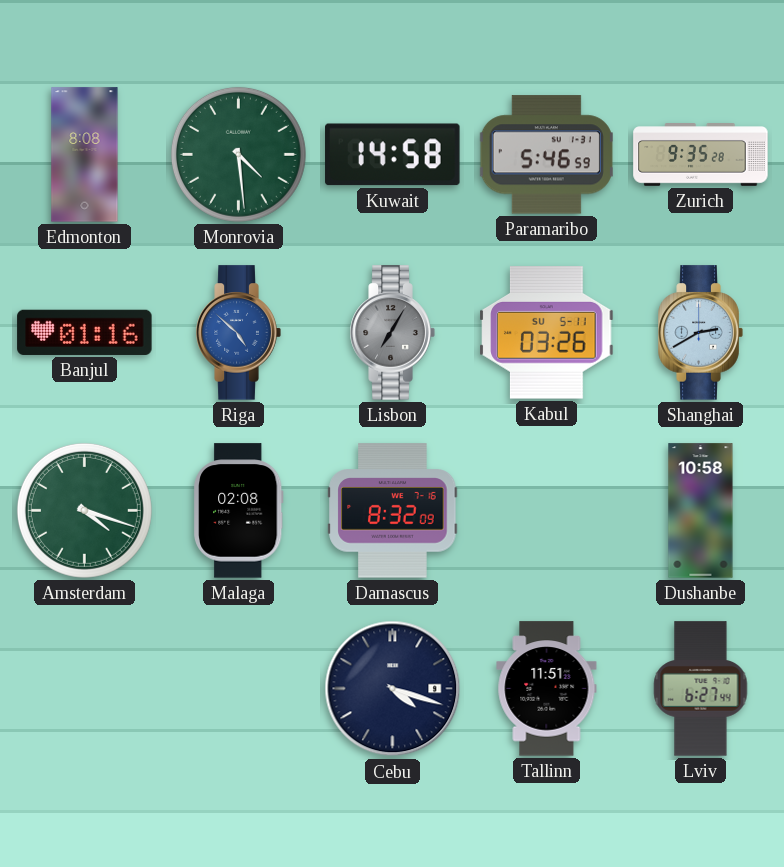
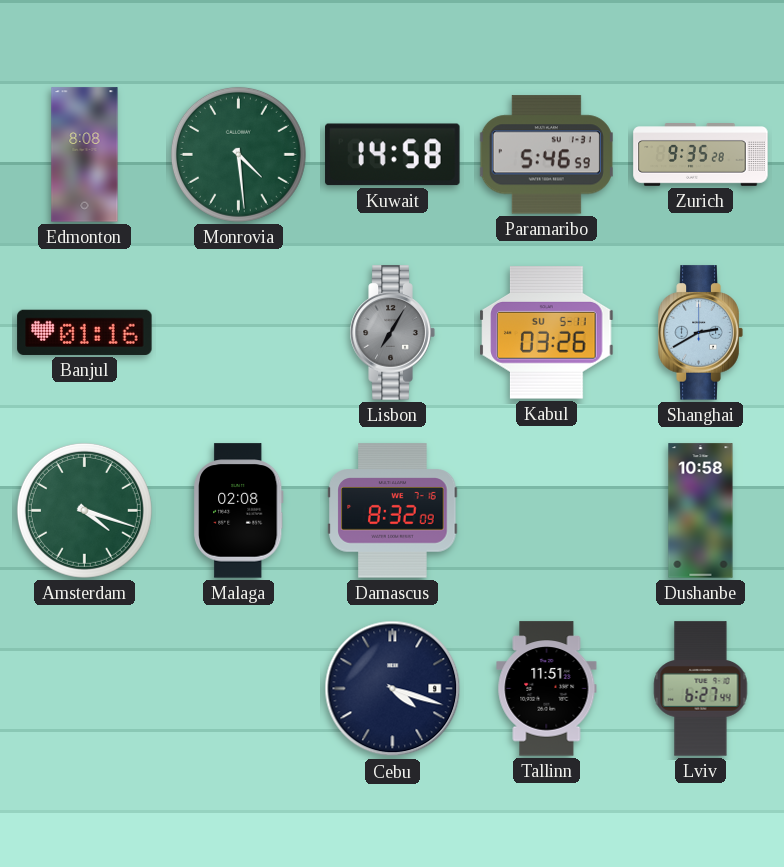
Riga: 4:52 -> none (238, 333)
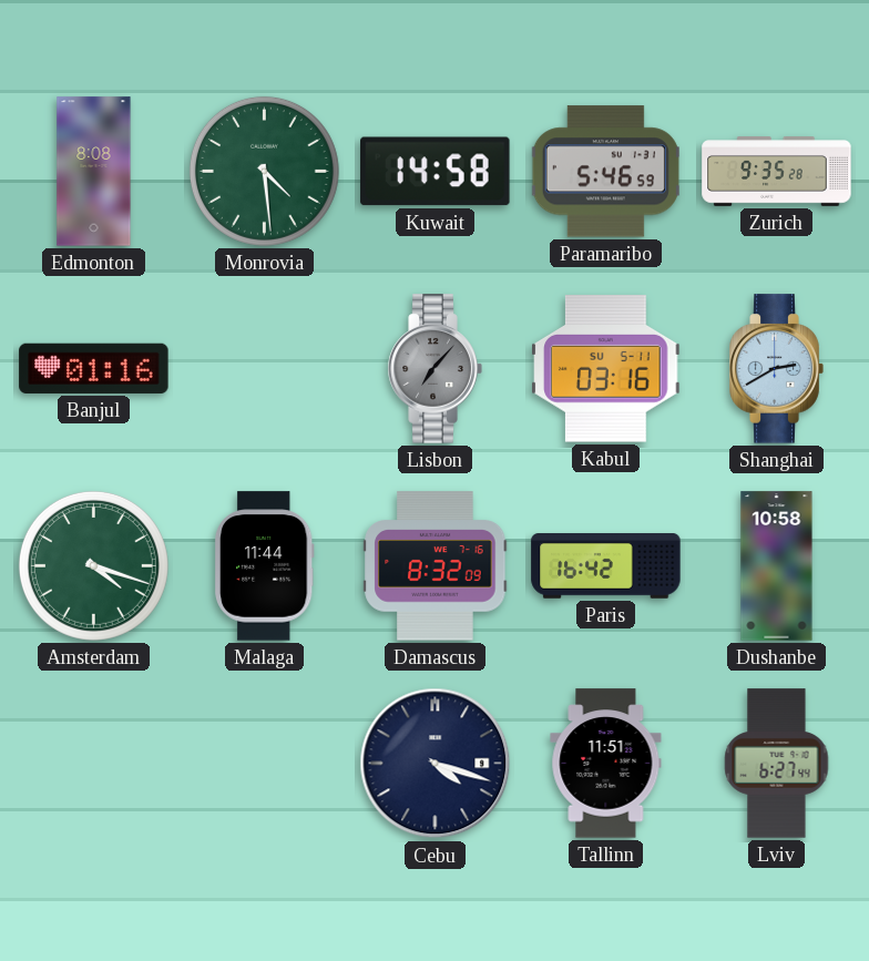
Lisbon: 7:05 -> 7:07 (434, 369)
Kabul: 03:26 -> 03:16 (606, 369)
Malaga: 02:08 -> 11:44 (264, 566)
Paris: none -> 16:42 (606, 566)
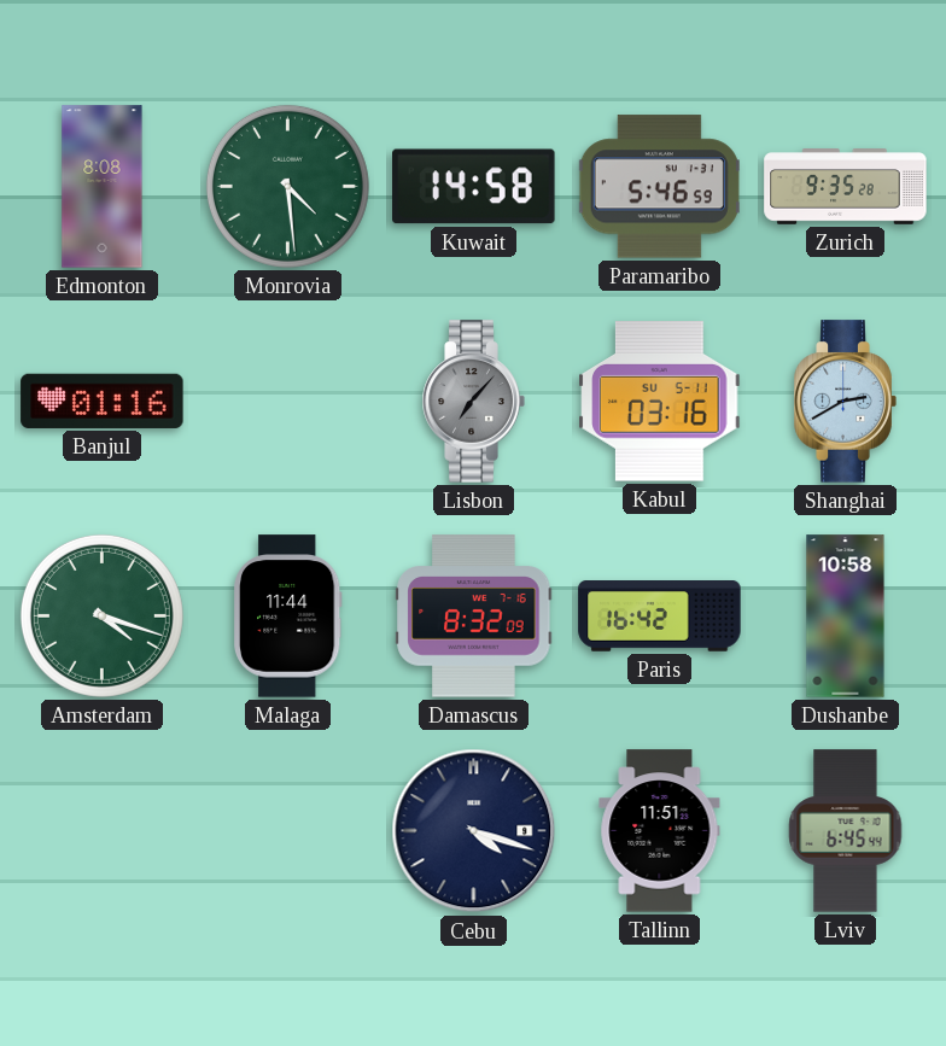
Lviv: 6:27 -> 6:45 (846, 831)
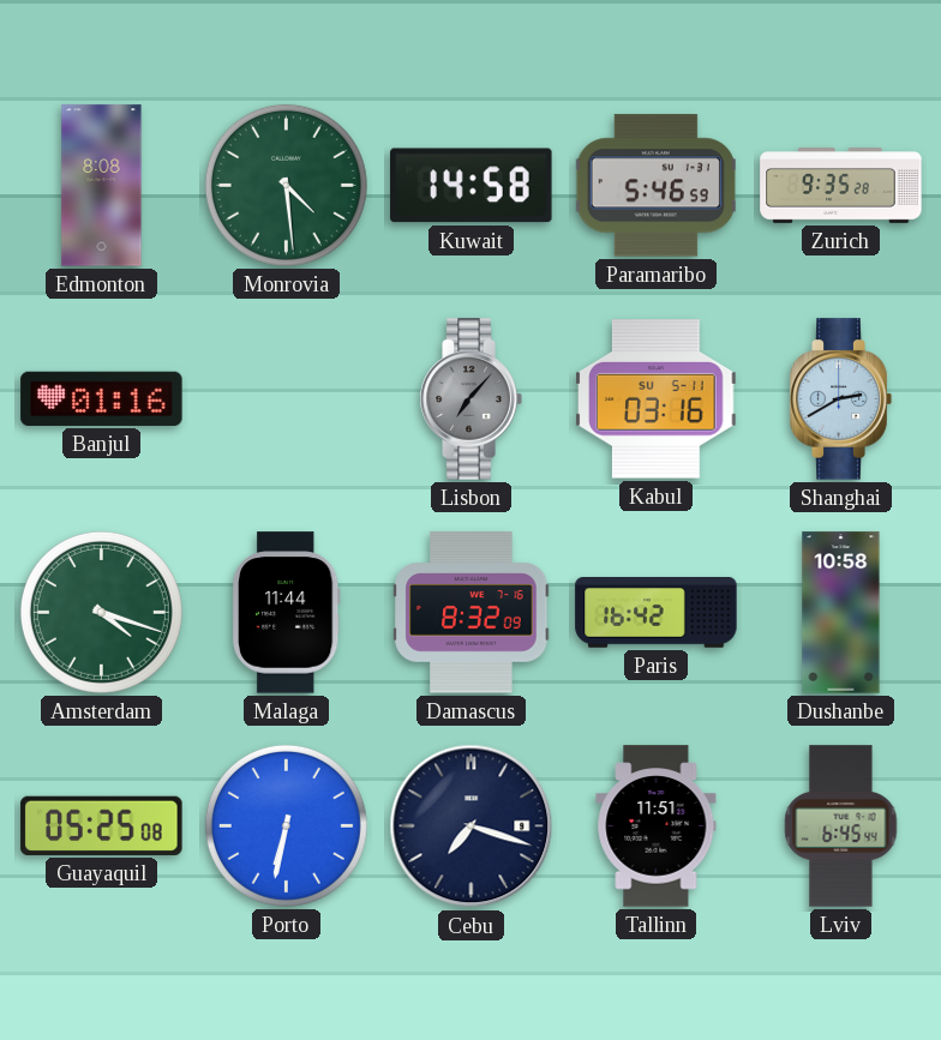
Guayaquil: none -> 05:25 (102, 825)
Porto: none -> 6:32 (286, 825)
Cebu: 4:18 -> 7:18 (472, 826)
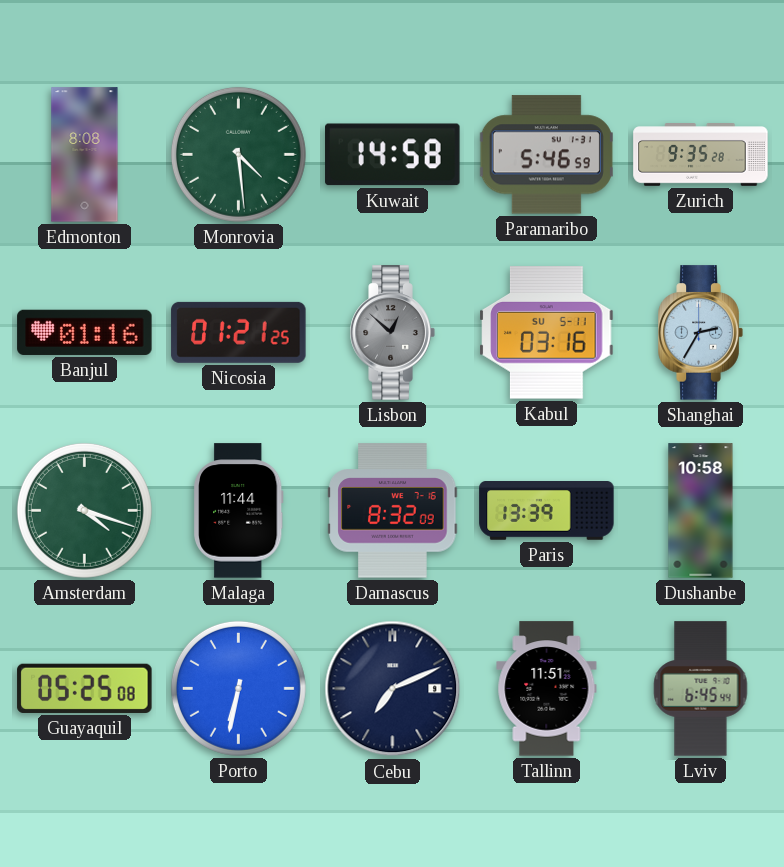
Nicosia: none -> 01:21 (239, 332)
Lisbon: 7:07 -> 12:52 (392, 333)
Shanghai: 2:40 -> 2:35 (700, 333)
Paris: 16:42 -> 13:39 (547, 511)
Cebu: 7:18 -> 7:11 (393, 689)
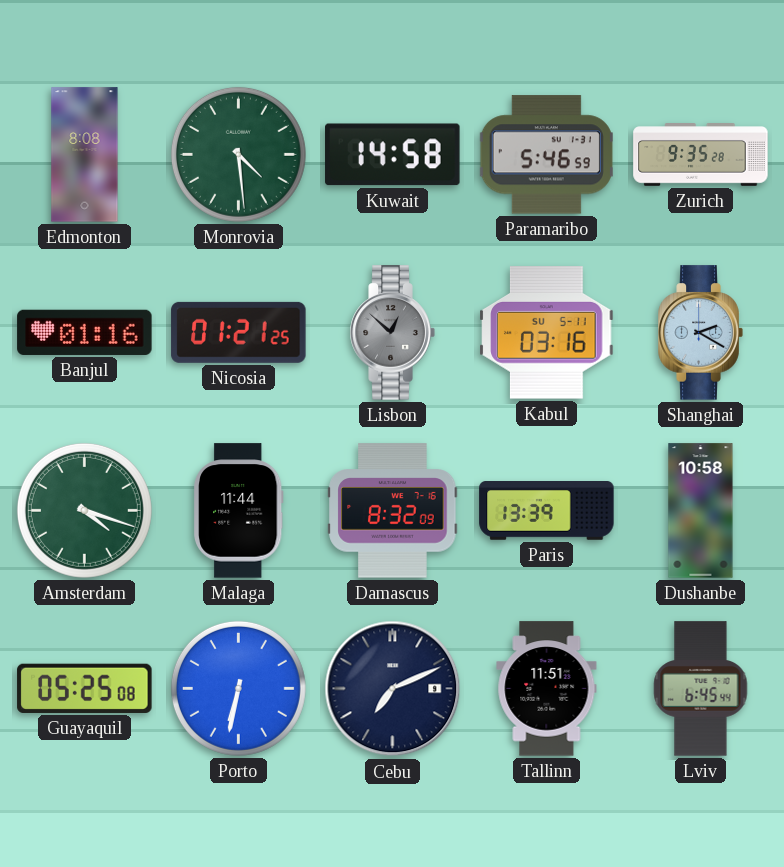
Shanghai: 2:35 -> 2:20 (700, 333)
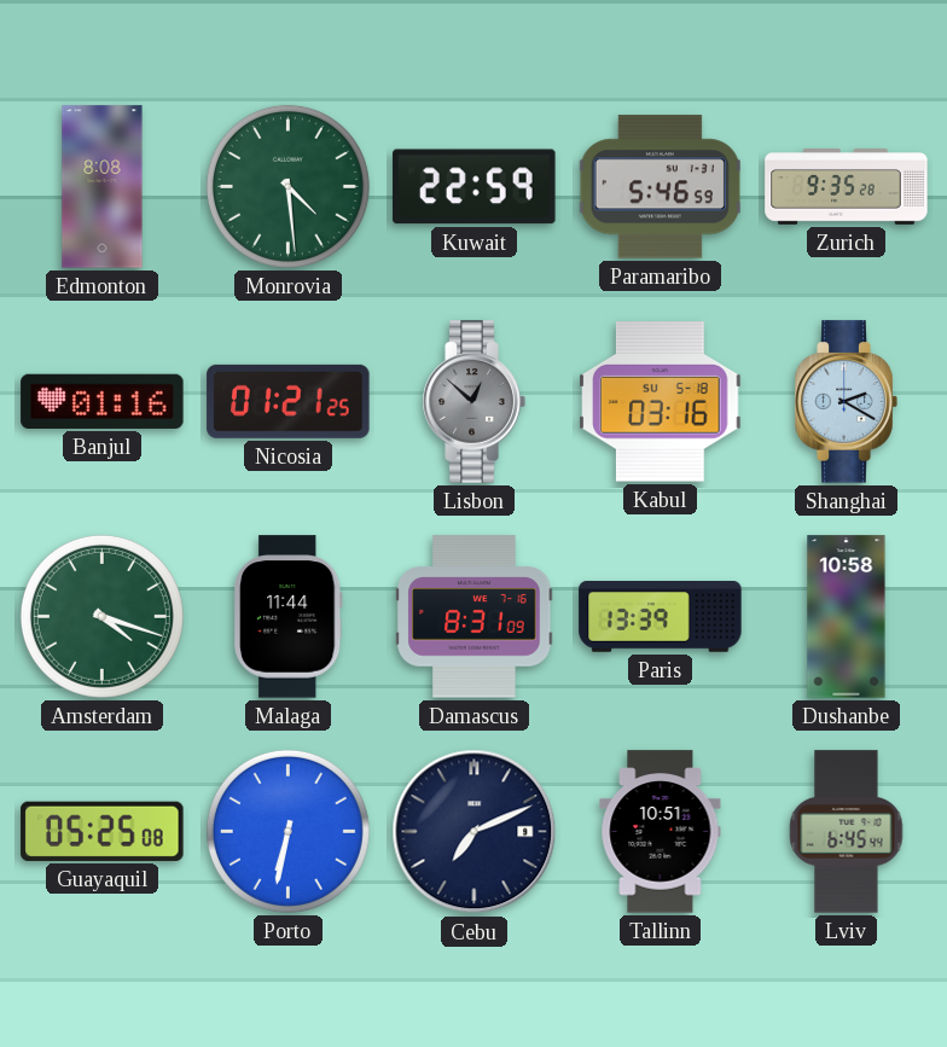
Kuwait: 14:58 -> 22:59 (475, 187)
Kabul date: SU 5-11 -> SU 5-18 (661, 402)
Damascus: 8:32 -> 8:31 (475, 617)
Tallinn: 11:51 -> 10:51 (661, 832)
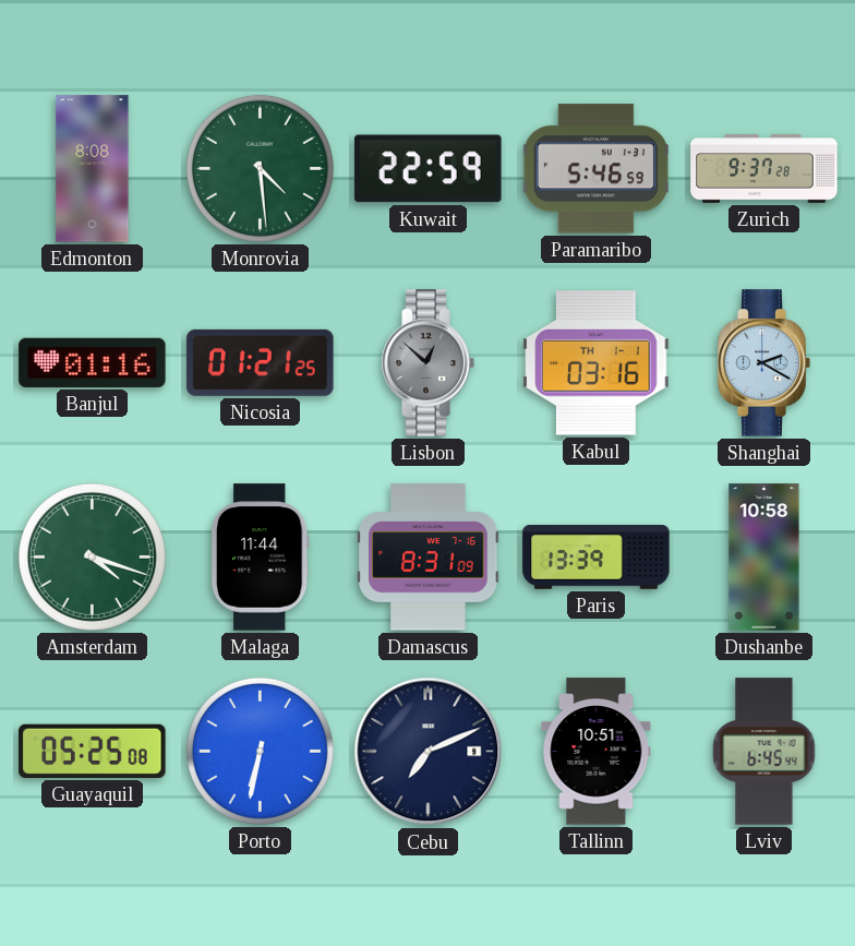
Zurich: 9:35 -> 9:37 (764, 169)
Kabul date: SU 5-18 -> TH 1-1 (597, 363)
